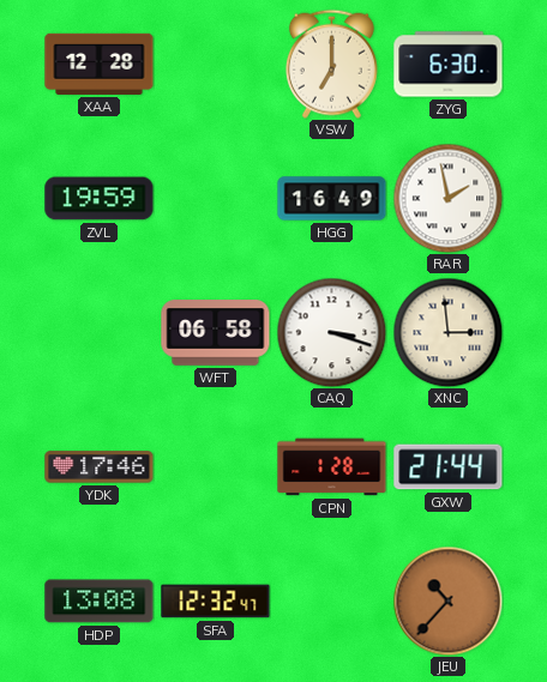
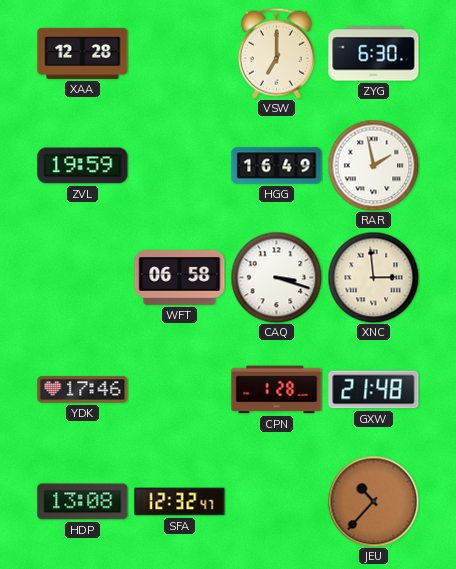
GXW: 21:44 -> 21:48 (374, 390)
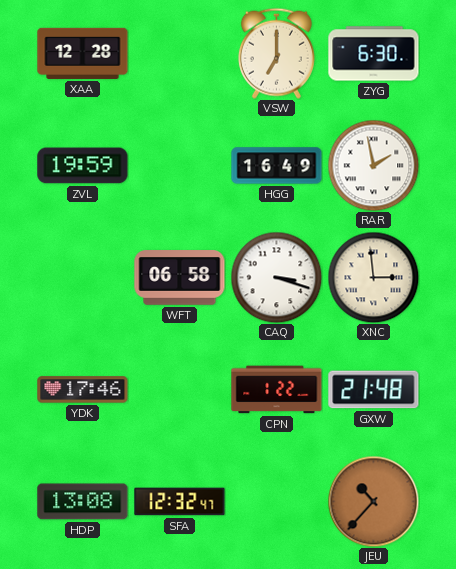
CPN: 1:28 -> 1:22 (277, 390)
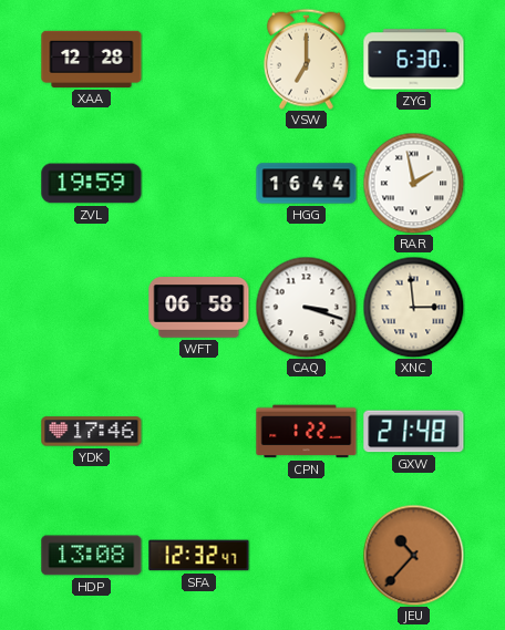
HGG: 16:49 -> 16:44 (307, 184)
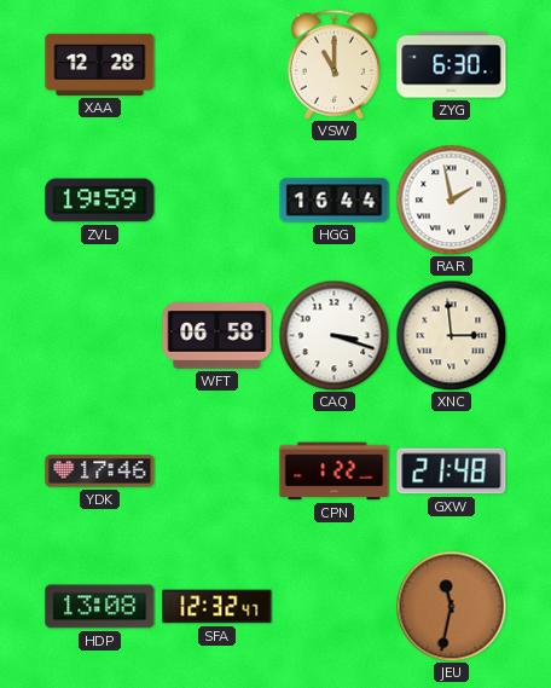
VSW: 7:00 -> 11:00 (333, 64)
JEU: 10:37 -> 11:32 (451, 606)
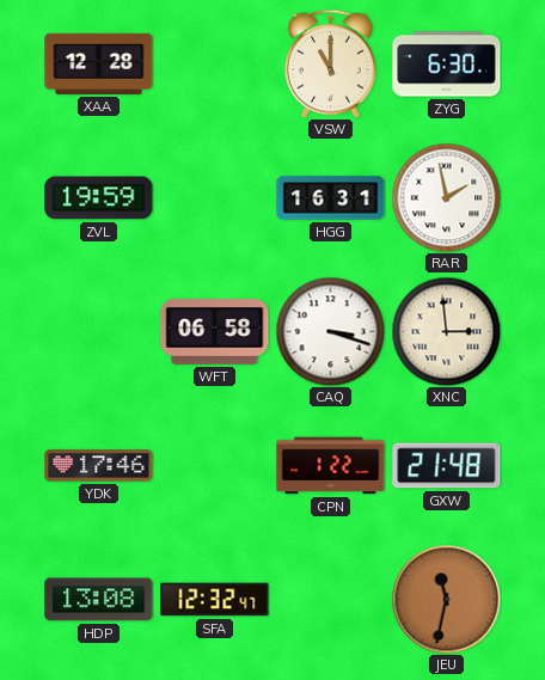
HGG: 16:44 -> 16:31 (331, 198)
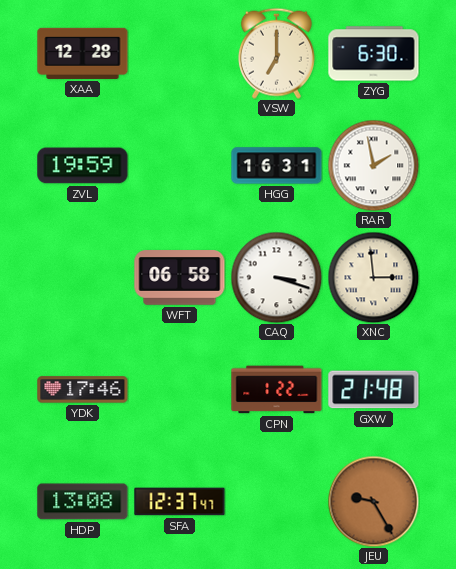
VSW: 11:00 -> 7:00 (276, 53)
SFA: 12:32 -> 12:37 (180, 502)
JEU: 11:32 -> 9:25 (373, 501)
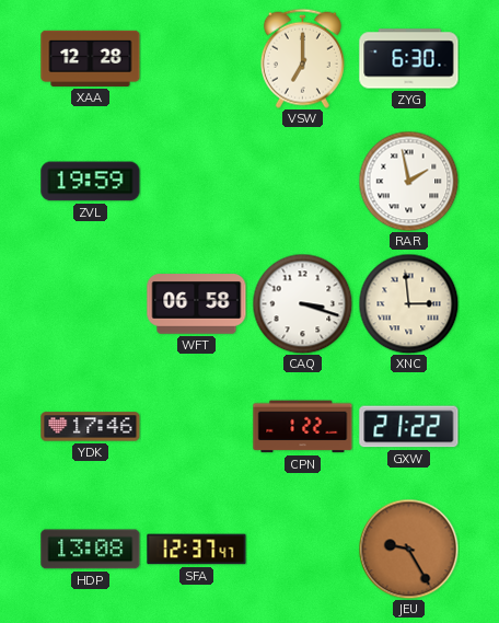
HGG: 16:31 -> none (277, 166)
GXW: 21:48 -> 21:22 (409, 427)
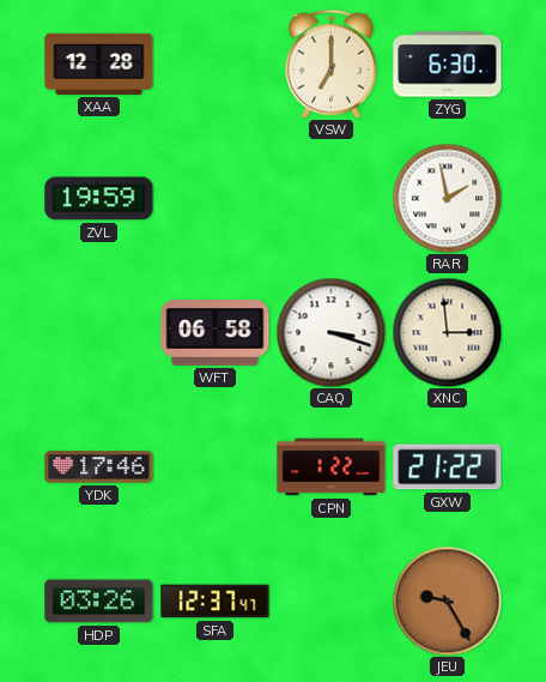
HDP: 13:08 -> 03:26 (99, 602)
